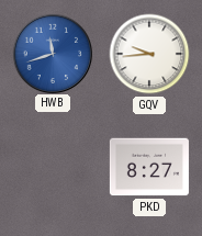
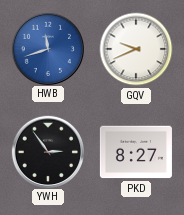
GQV: 9:44 -> 9:41 (136, 49)
YWH: none -> 2:54 (47, 151)
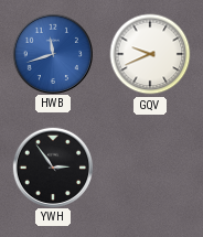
PKD: 8:27 -> none (136, 152)
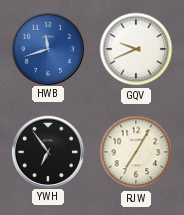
YWH: 2:54 -> 6:54 (47, 151)
RJW: none -> 7:05 (136, 152)
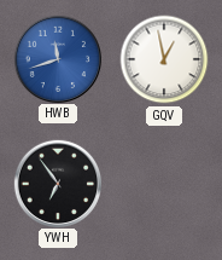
GQV: 9:41 -> 12:58 (164, 59)
RJW: 7:05 -> none (136, 152)
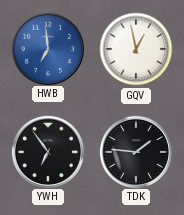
HWB: 11:42 -> 6:59 (47, 48)
TDK: none -> 1:46 (135, 151)
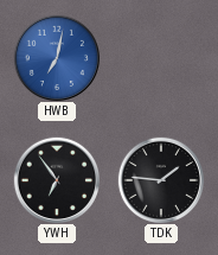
HWB: 6:59 -> 7:02 (56, 57)
GQV: 12:58 -> none (136, 49)
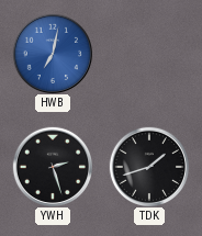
YWH: 6:54 -> 2:27 (52, 166)
TDK: 1:46 -> 1:42 (148, 166)
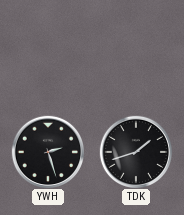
HWB: 7:02 -> none (52, 53)
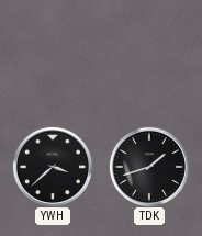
YWH: 2:27 -> 3:38 (52, 166)
